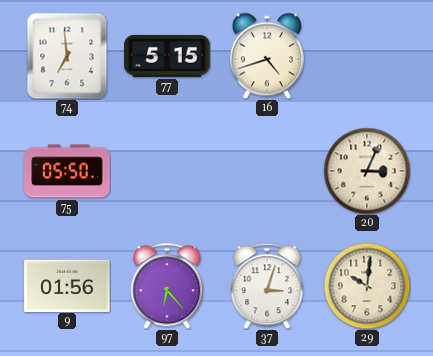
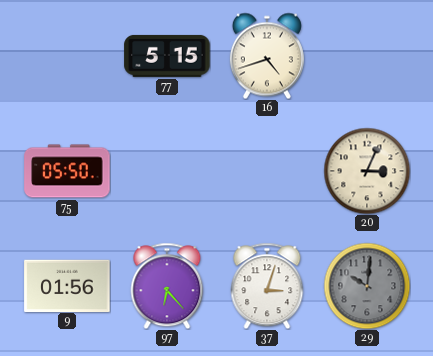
74: 6:59 -> none (67, 56)
29 dial: cream -> grey (367, 286)
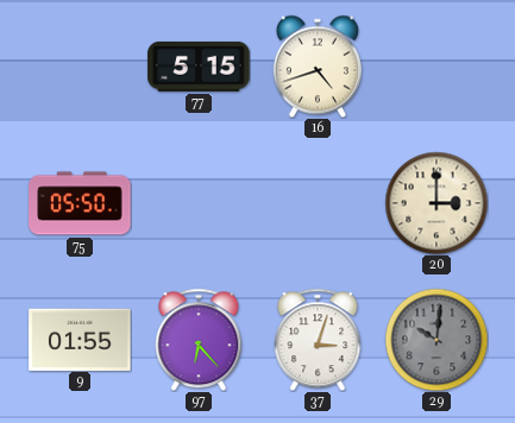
20: 3:04 -> 3:00 (437, 203)
9: 01:56 -> 01:55 (80, 339)
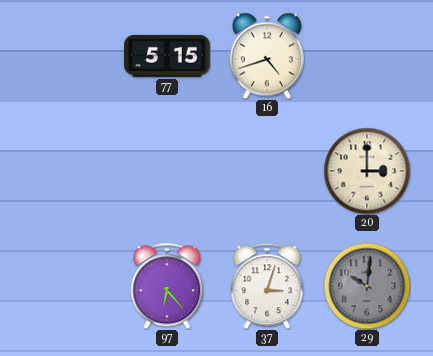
75: 05:50 -> none (80, 203)
9: 01:55 -> none (80, 339)
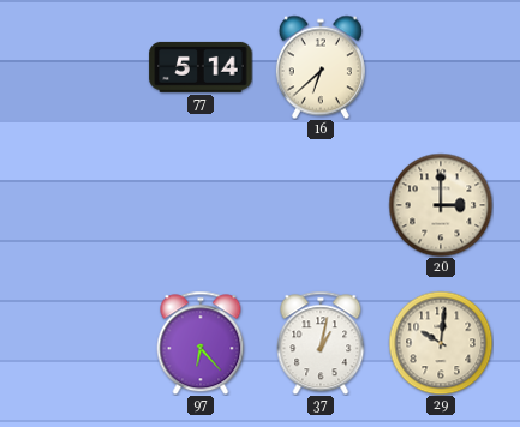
77: 5:15 -> 5:14 (201, 67)
16: 4:42 -> 6:38 (321, 67)
37: 3:03 -> 1:02 (321, 343)
29 dial: grey -> cream (441, 343)
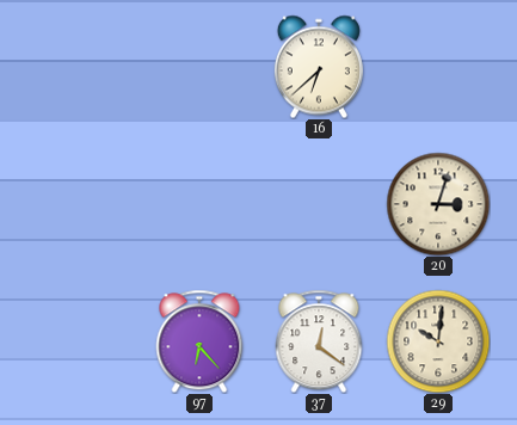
77: 5:14 -> none (201, 67)
20: 3:00 -> 3:03 (438, 204)
37: 1:02 -> 12:21 (319, 341)
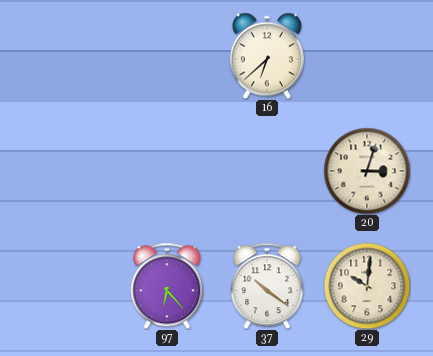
37: 12:21 -> 10:21 (267, 286)
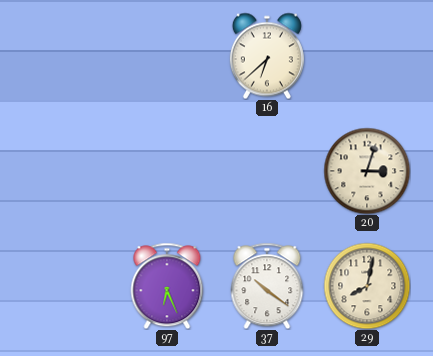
97: 6:23 -> 6:26 (167, 286)
29: 10:01 -> 8:02 (367, 286)
